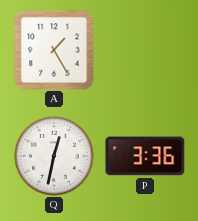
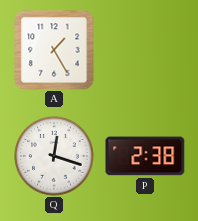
Q: 12:32 -> 12:18 (54, 156)
P: 3:36 -> 2:38 (145, 156)
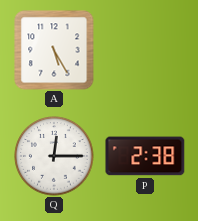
A: 1:25 -> 5:25 (54, 50)
Q: 12:18 -> 12:15 (54, 156)
